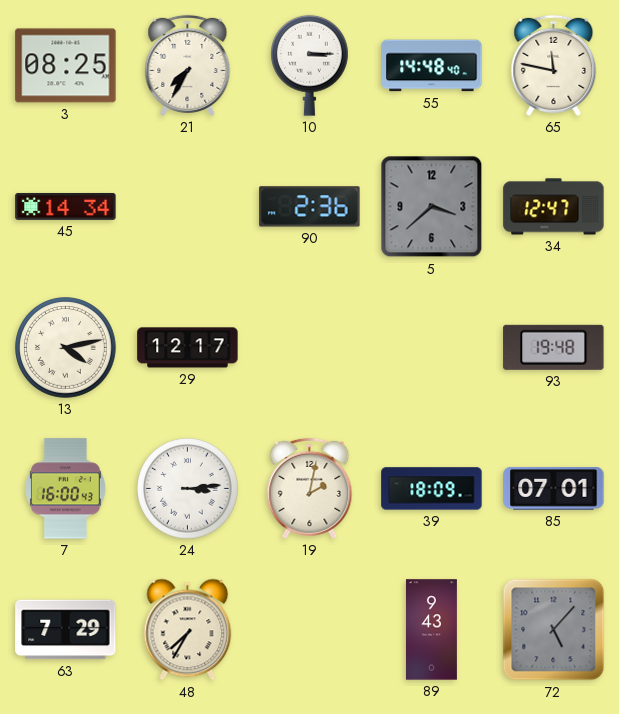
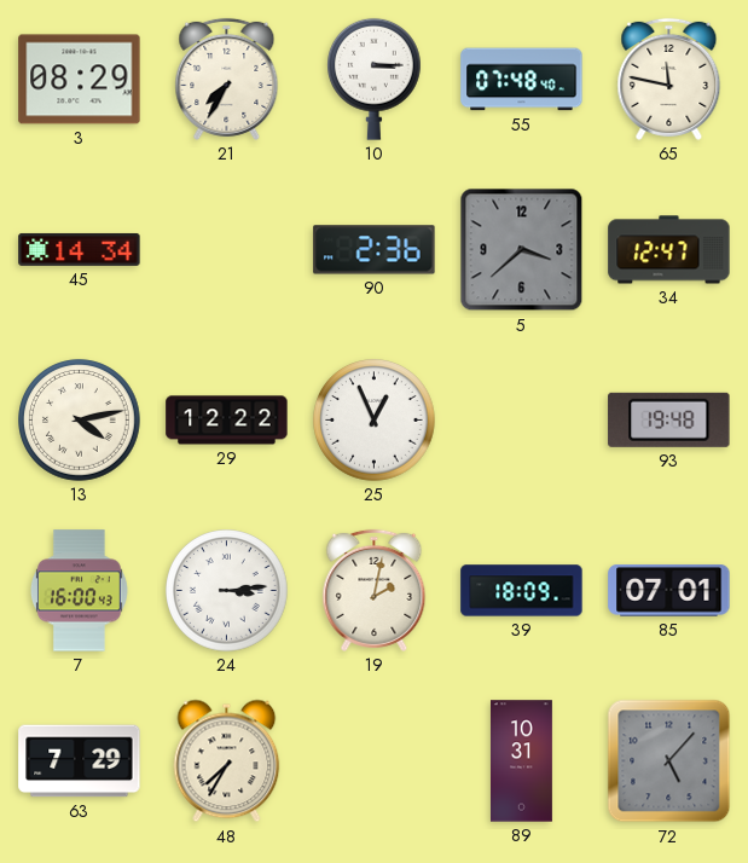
3: 08:25 -> 08:29 (80, 80)
55: 14:48 -> 07:48 (522, 80)
29: 12:17 -> 12:22 (227, 421)
25: none -> 12:56 (375, 421)
89: 9:43 -> 10:31 (521, 761)
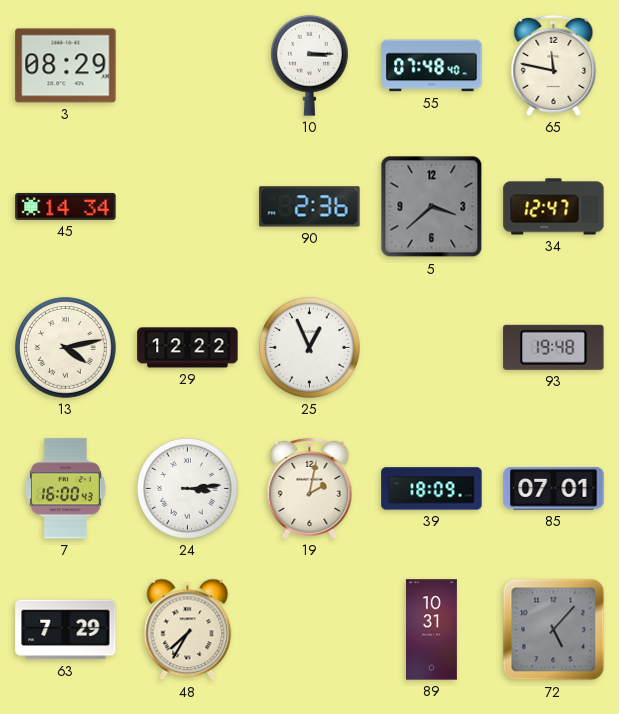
21: 7:35 -> none (227, 79)
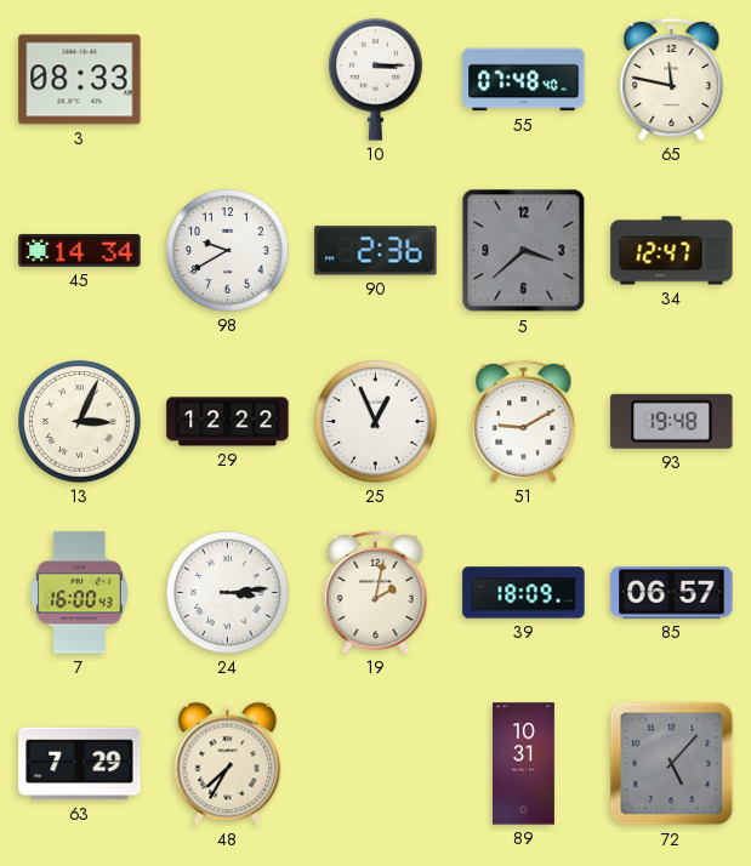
3: 08:29 -> 08:33 (80, 80)
98: none -> 9:40 (228, 251)
13: 4:13 -> 3:04 (80, 422)
51: none -> 9:10 (524, 421)
85: 07:01 -> 06:57 (672, 593)
